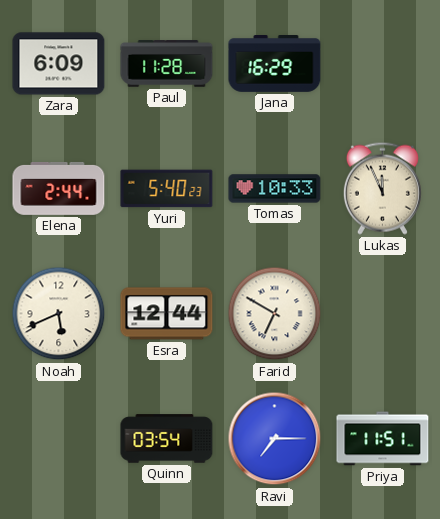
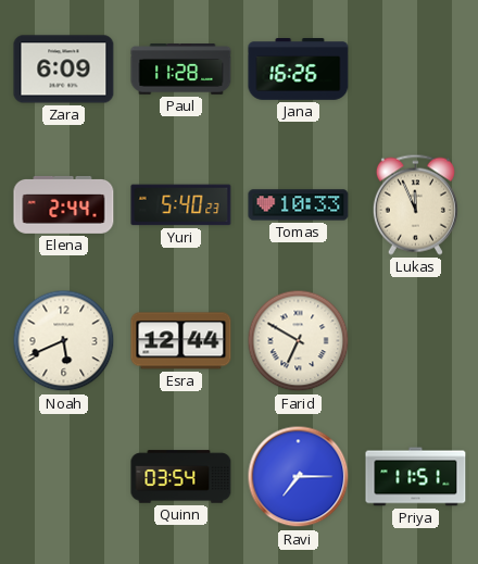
Jana: 16:29 -> 16:26 (299, 70)
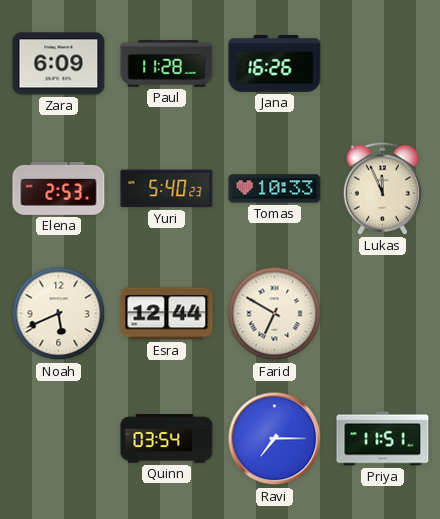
Elena: 2:44 -> 2:53 (59, 188)
